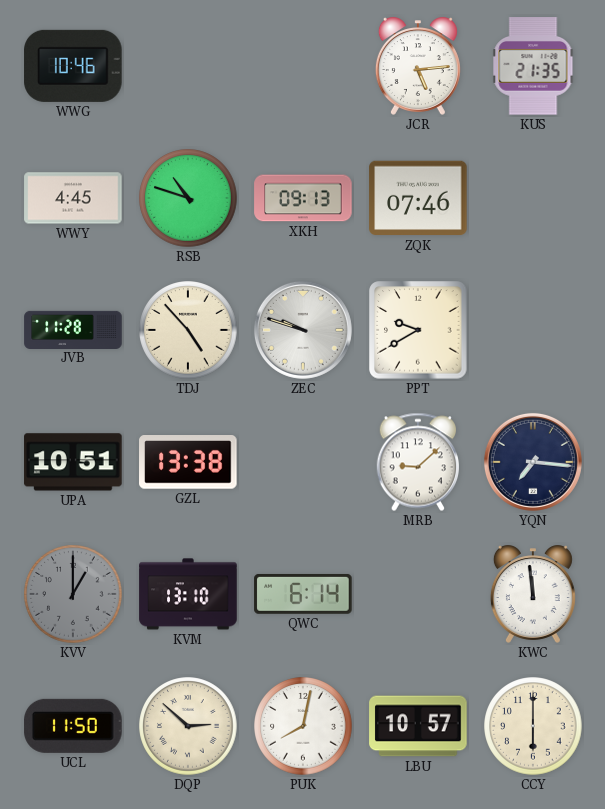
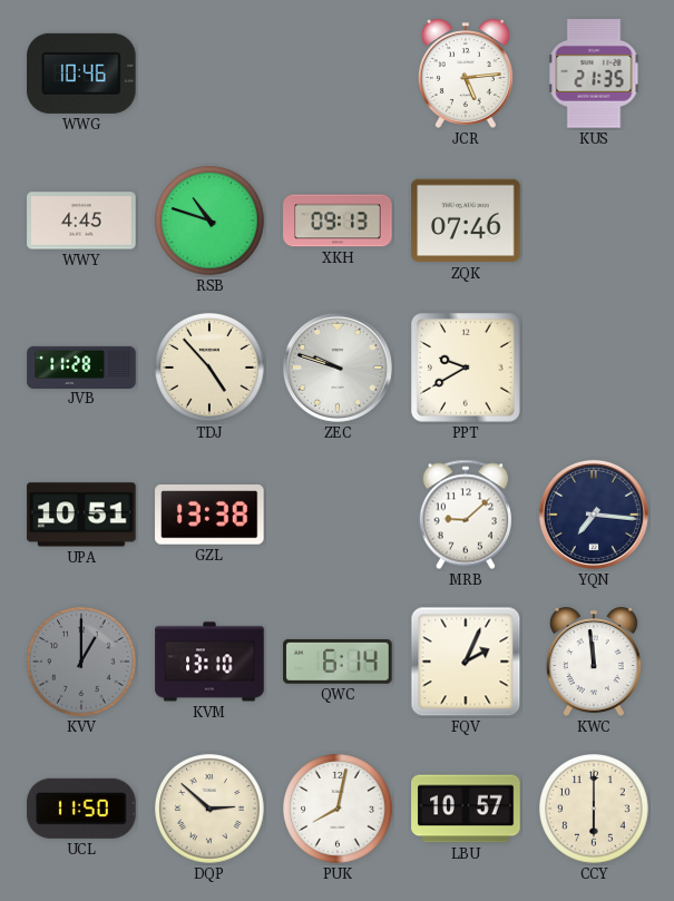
FQV: none -> 2:04 (466, 662)
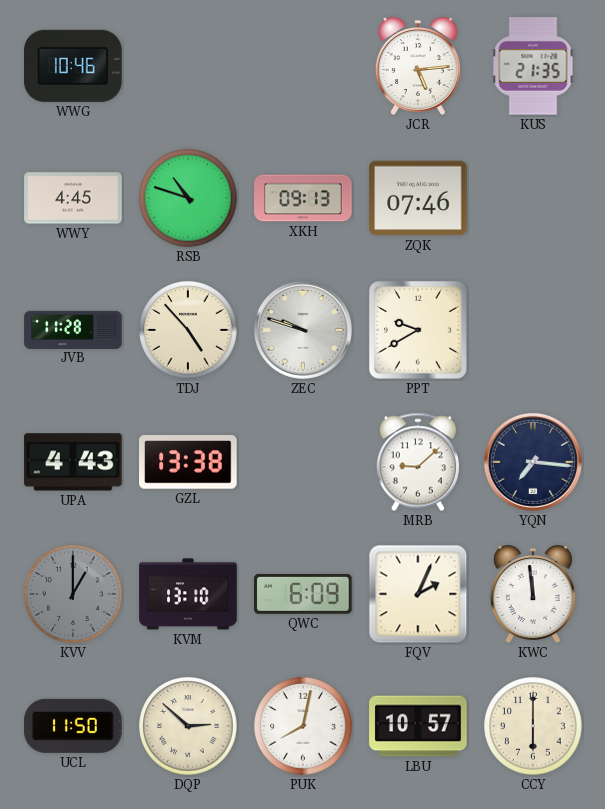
UPA: 10:51 -> 4:43 (73, 462)
QWC: 6:14 -> 6:09 (303, 594)
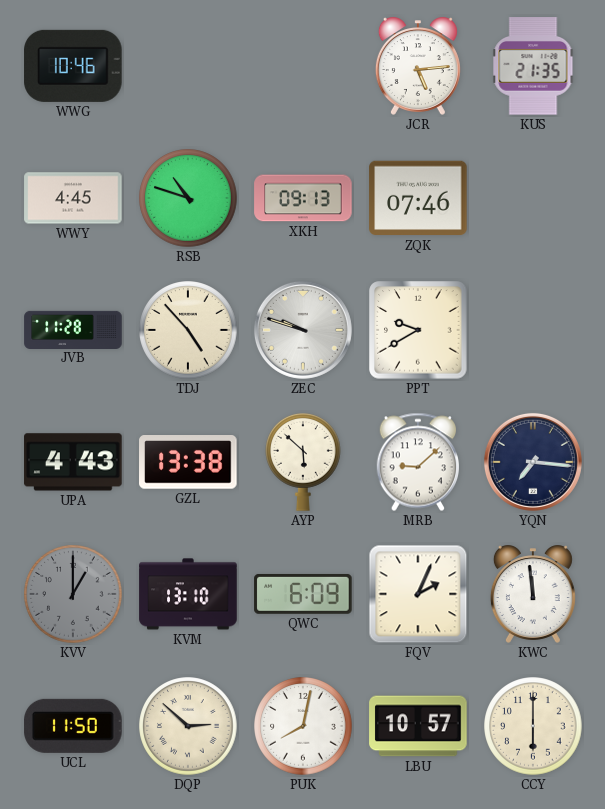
AYP: none -> 5:52 (304, 463)
